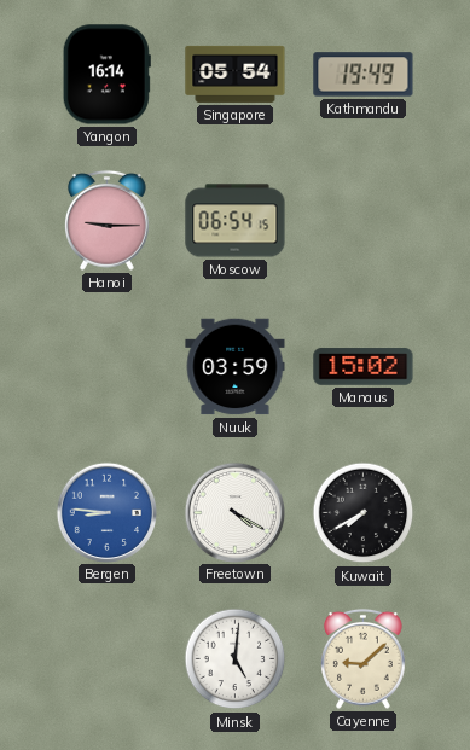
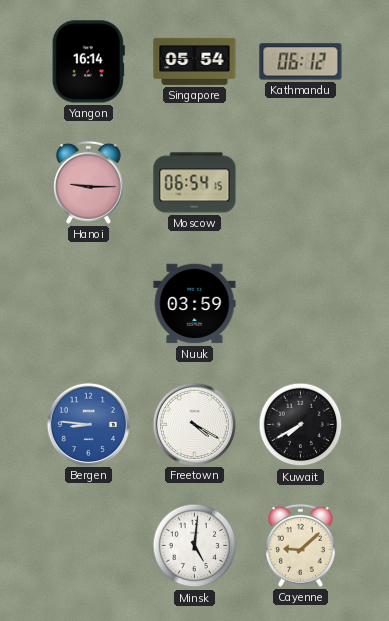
Kathmandu: 19:49 -> 06:12 (301, 62)
Manaus: 15:02 -> none (364, 367)
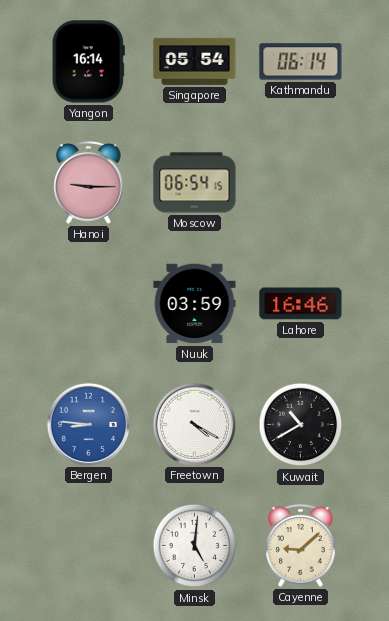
Kathmandu: 06:12 -> 06:14 (301, 62)
Lahore: none -> 16:46 (301, 304)
Kuwait: 7:40 -> 10:40 (301, 425)
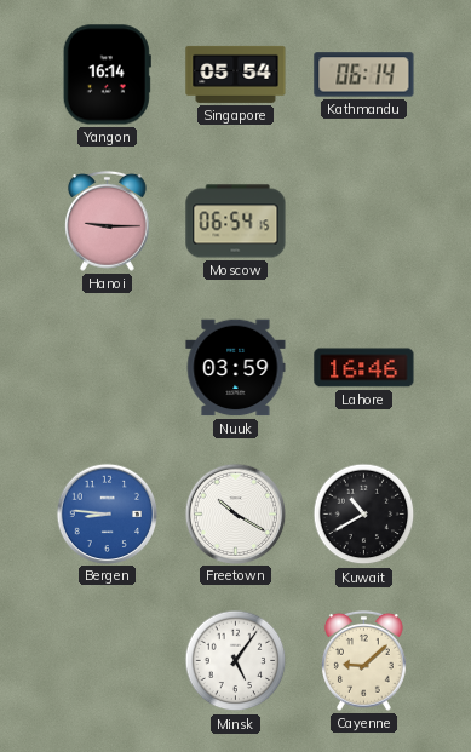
Freetown: 4:20 -> 10:20 (235, 513)
Minsk: 5:01 -> 5:06 (236, 661)
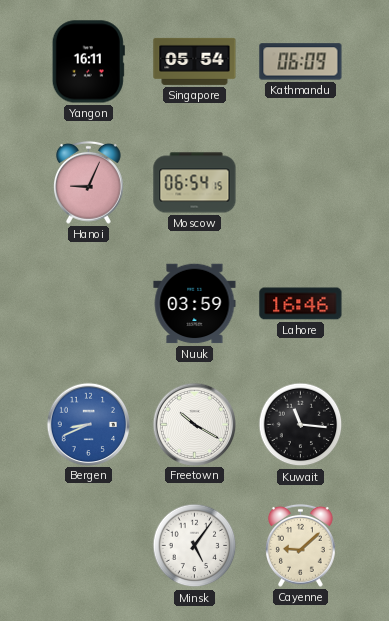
Yangon: 16:14 -> 16:11 (88, 62)
Kathmandu: 06:14 -> 06:09 (301, 62)
Hanoi: 9:15 -> 9:04 (89, 182)
Bergen: 8:46 -> 8:41 (88, 424)
Kuwait: 10:40 -> 11:16 (301, 425)
